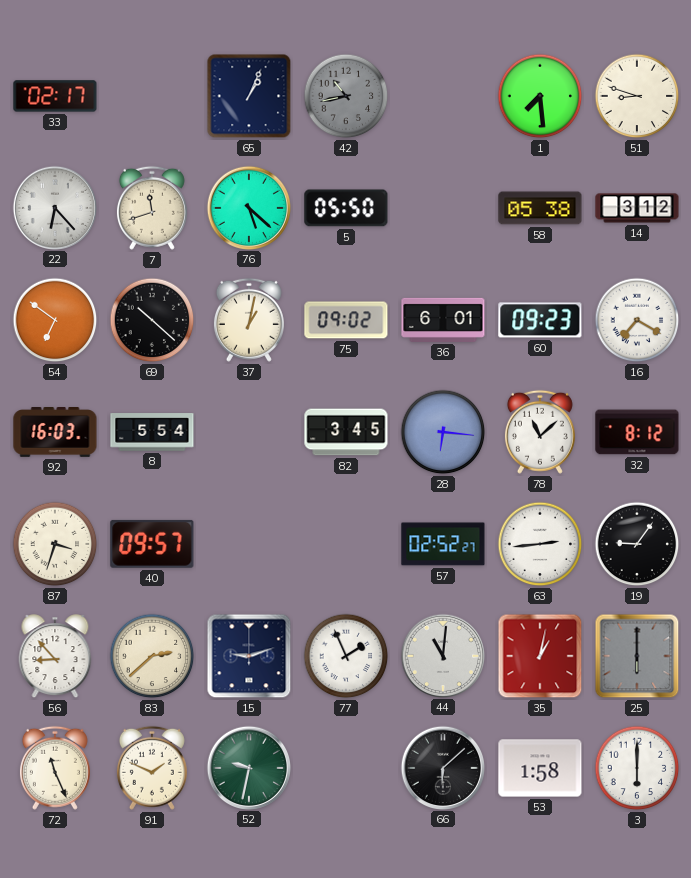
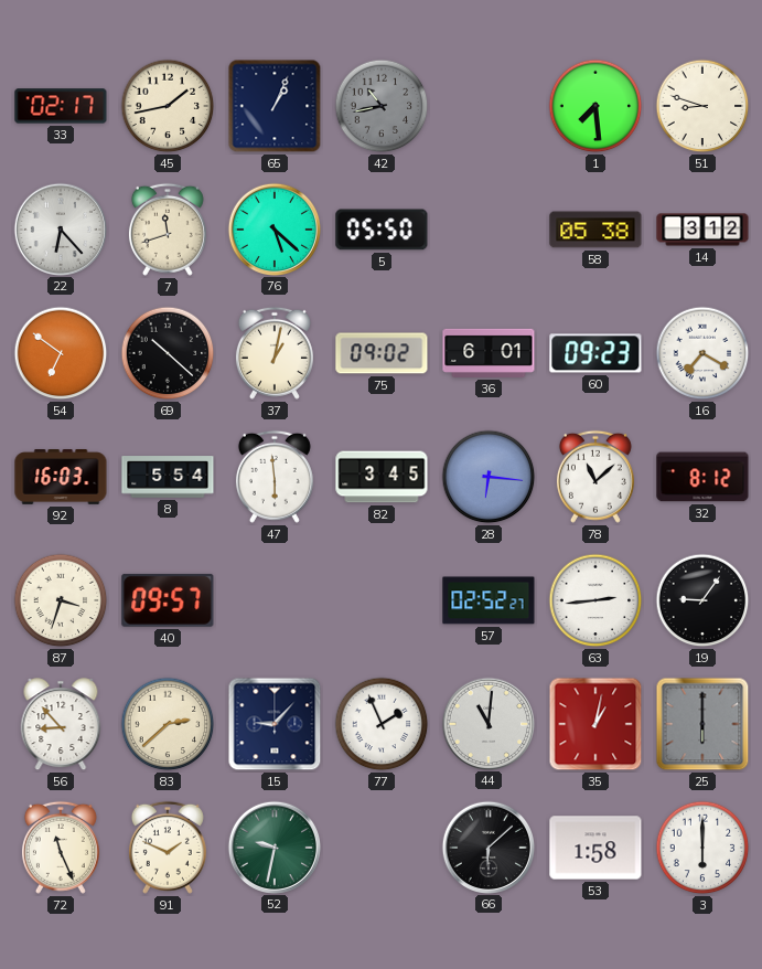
45: none -> 1:43 (168, 106)
47: none -> 5:59 (275, 477)
15: 9:12 -> 9:07 (275, 724)
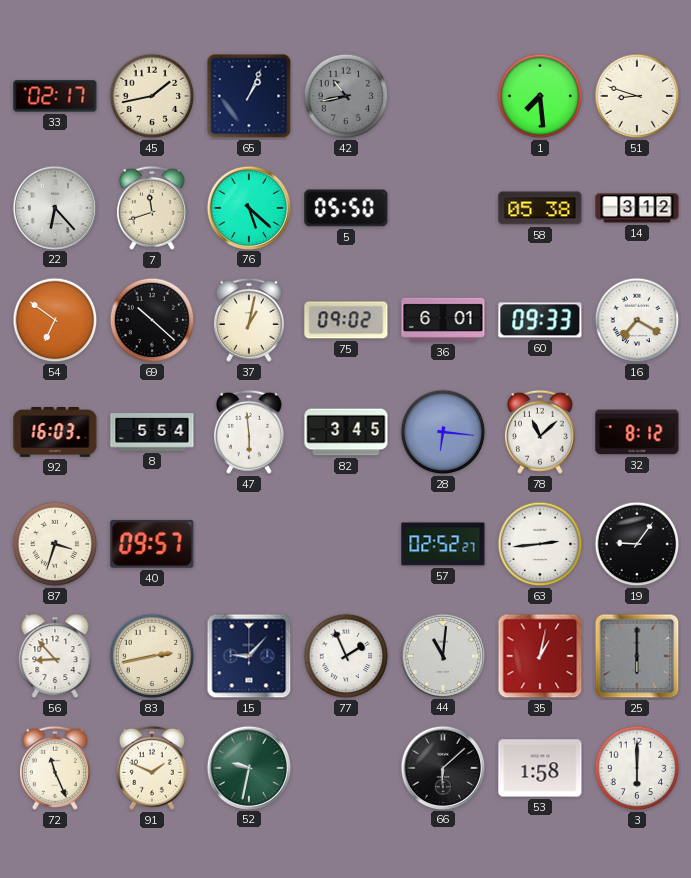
60: 09:23 -> 09:33 (540, 320)
83: 2:38 -> 2:43 (152, 656)
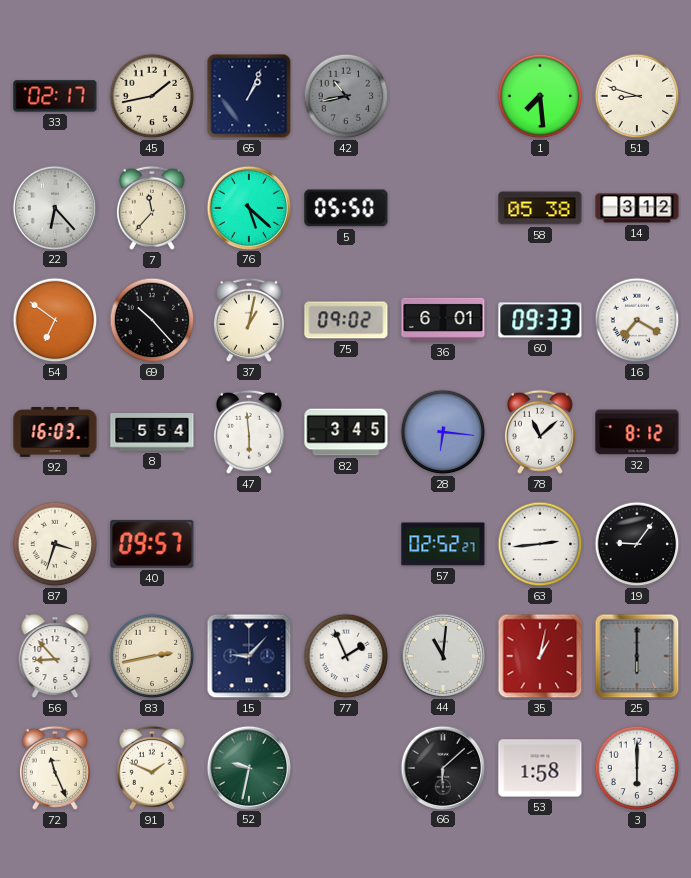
7: 11:42 -> 11:37 (152, 208)
69: 10:22 -> 10:23 (152, 320)
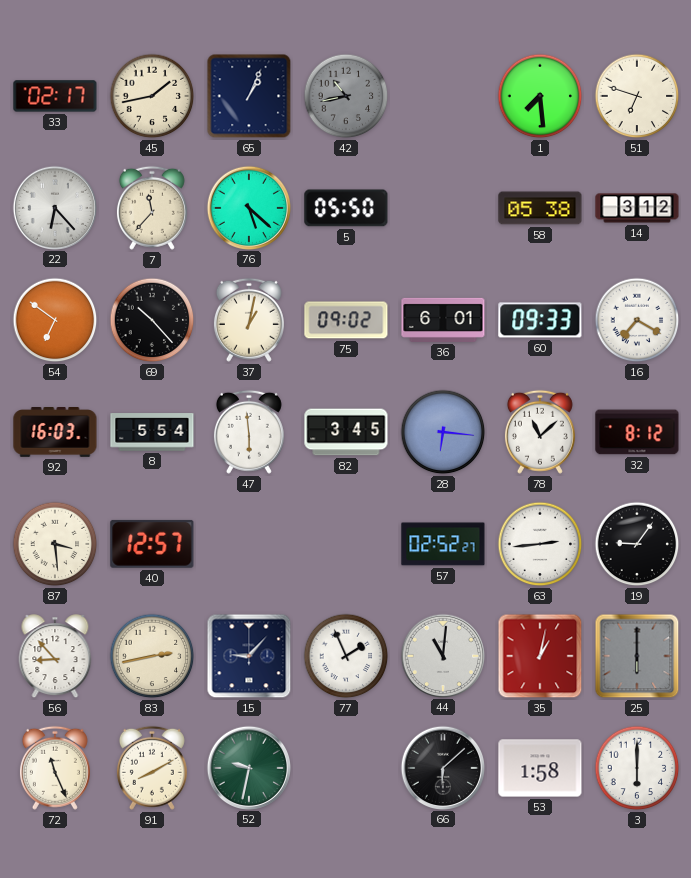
51: 8:48 -> 6:48 (637, 96)
87: 3:33 -> 3:29 (55, 544)
40: 09:57 -> 12:57 (152, 544)
91: 1:49 -> 8:10 (152, 768)
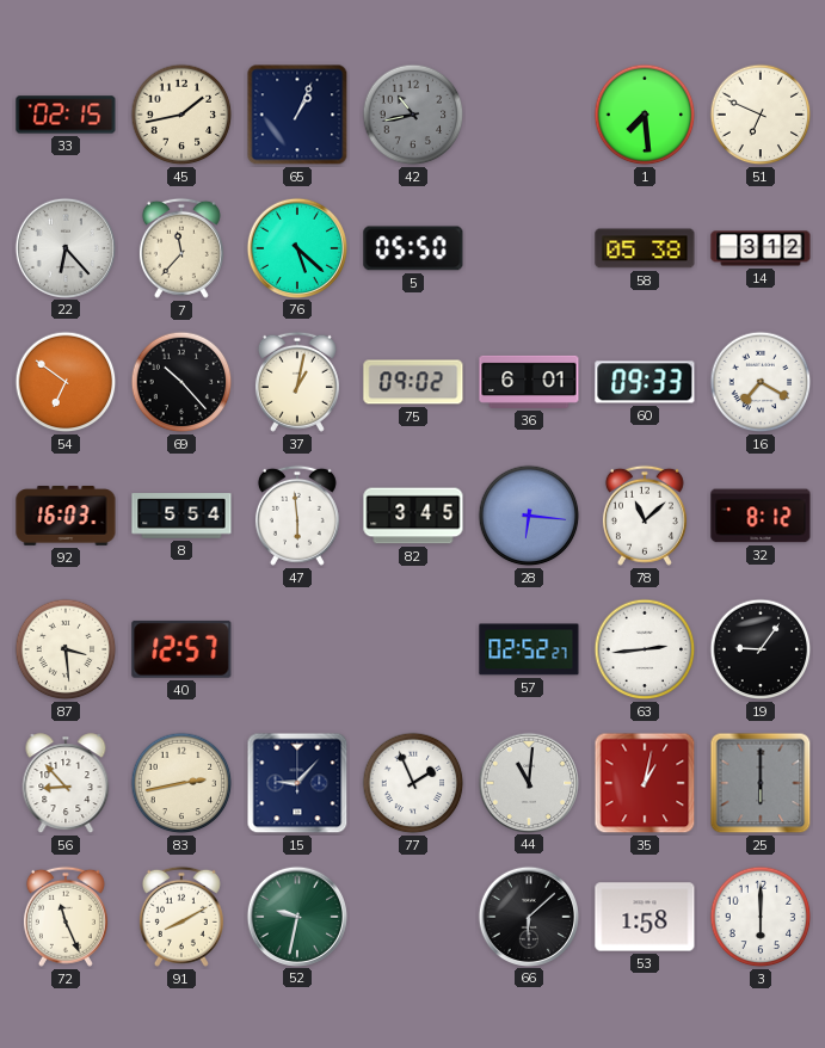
33: 02:17 -> 02:15 (66, 115)
51: 6:48 -> 6:49 (761, 115)
